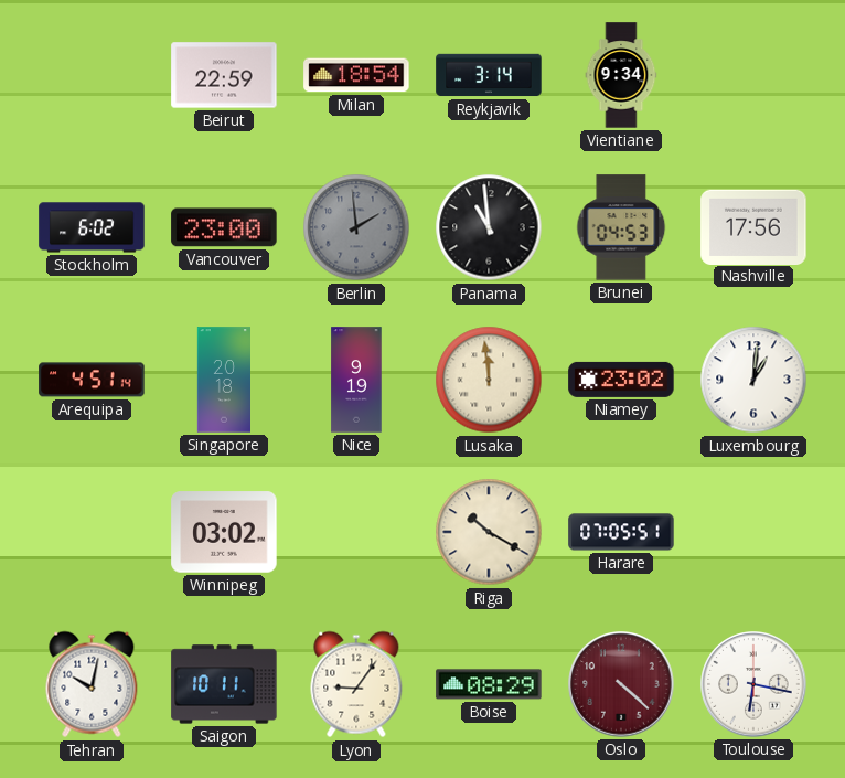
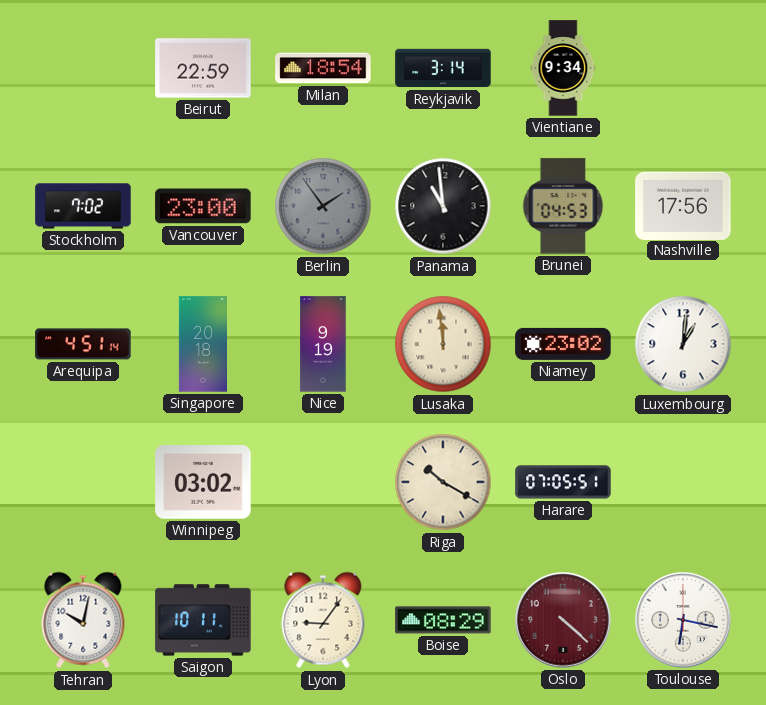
Stockholm: 6:02 -> 7:02 (83, 206)
Berlin: 1:59 -> 1:54 (323, 206)
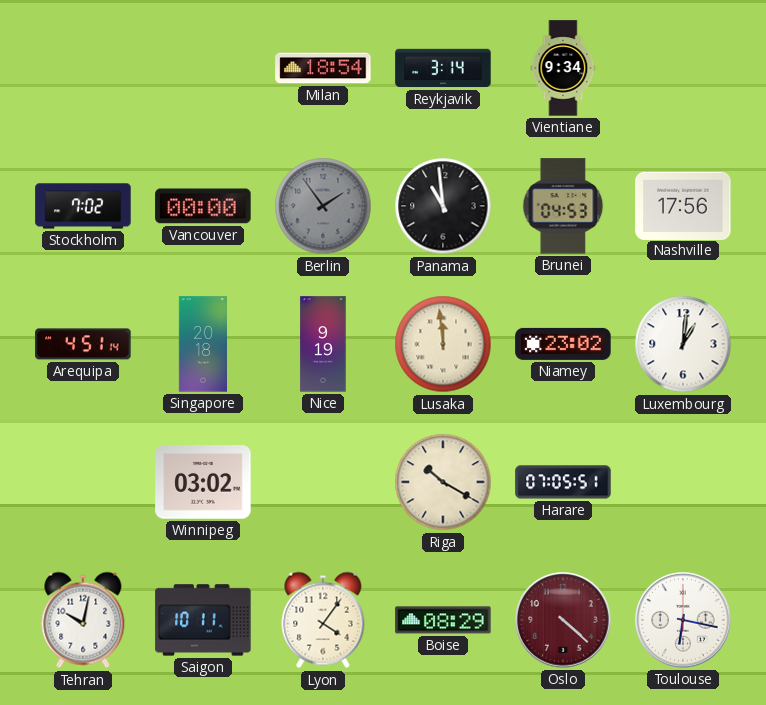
Beirut: 22:59 -> none (203, 68)
Vancouver: 23:00 -> 00:00 (203, 206)
Lyon: 9:06 -> 4:06 (323, 620)
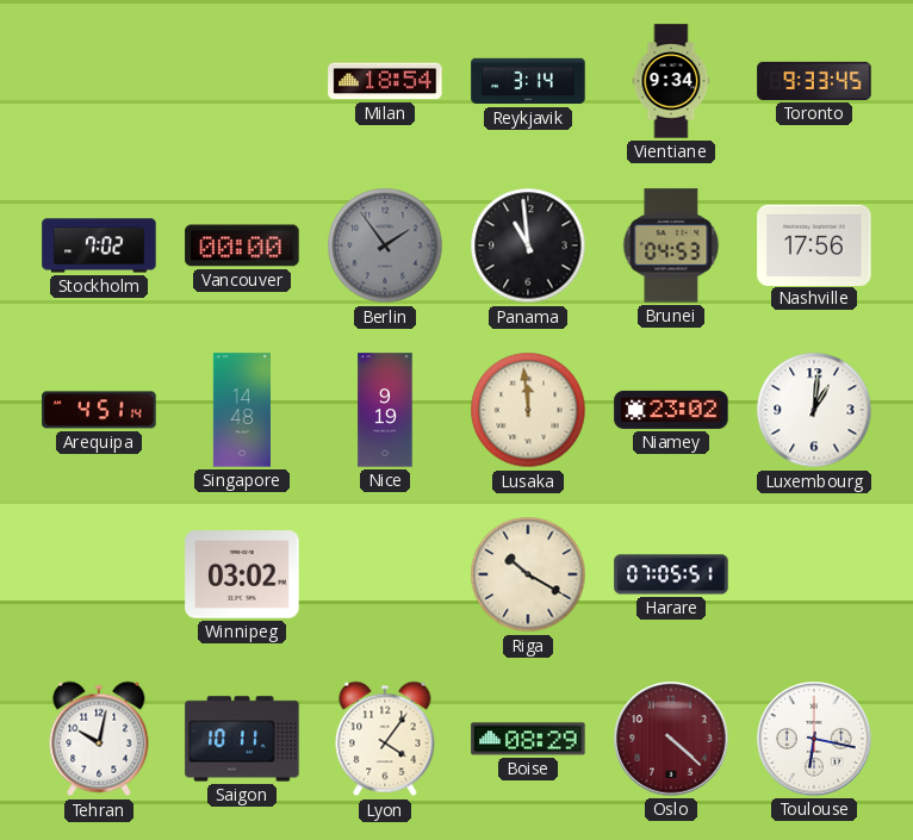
Toronto: none -> 9:33 (814, 81)
Singapore: 20:18 -> 14:48 (241, 410)
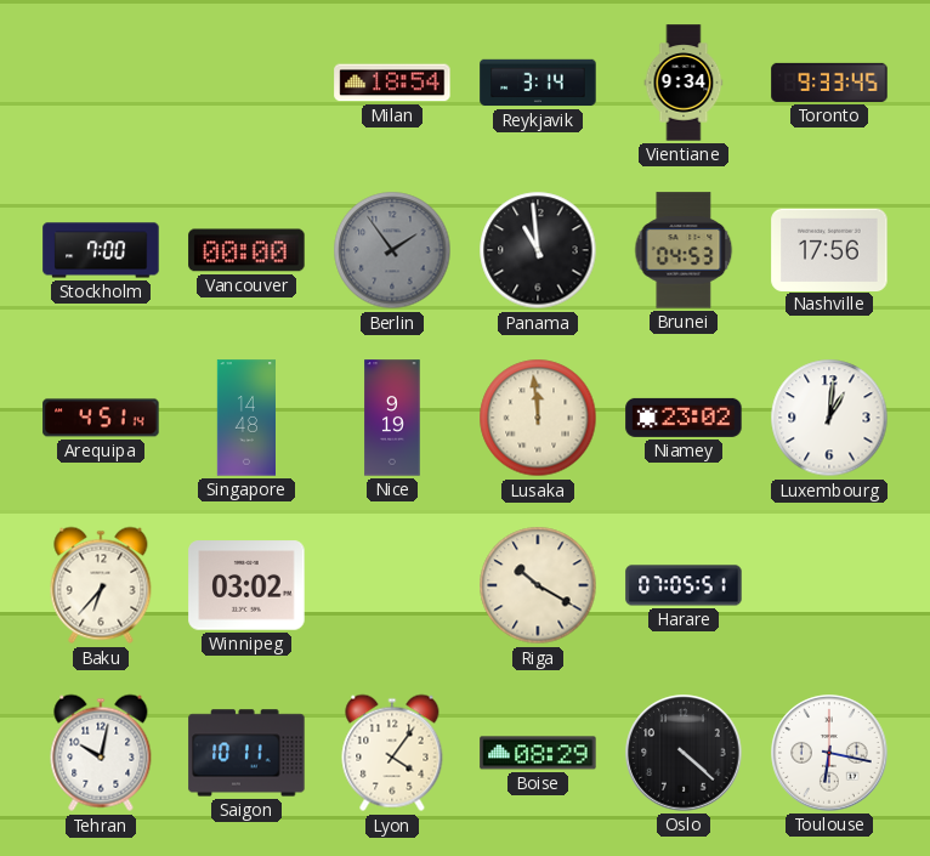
Stockholm: 7:02 -> 7:00 (101, 250)
Baku: none -> 6:37 (101, 585)
Oslo dial: burgundy -> black (684, 753)
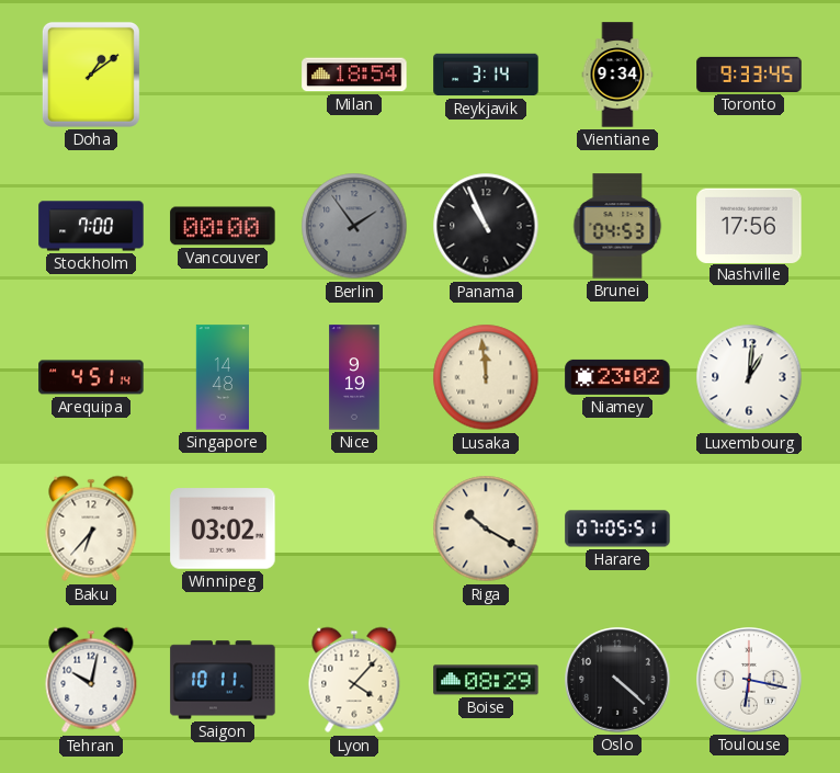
Doha: none -> 1:09 (91, 75)
Panama: 10:59 -> 10:56 (486, 226)
Lyon: 4:06 -> 4:07 (354, 680)
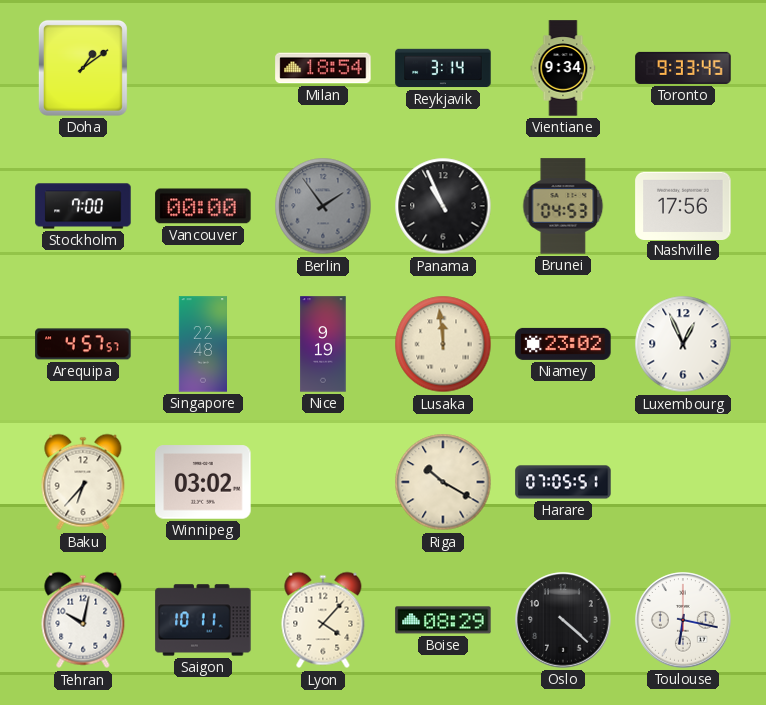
Arequipa: 4:51 -> 4:57 (83, 344)
Singapore: 14:48 -> 22:48 (202, 344)
Luxembourg: 1:01 -> 12:56 (683, 344)
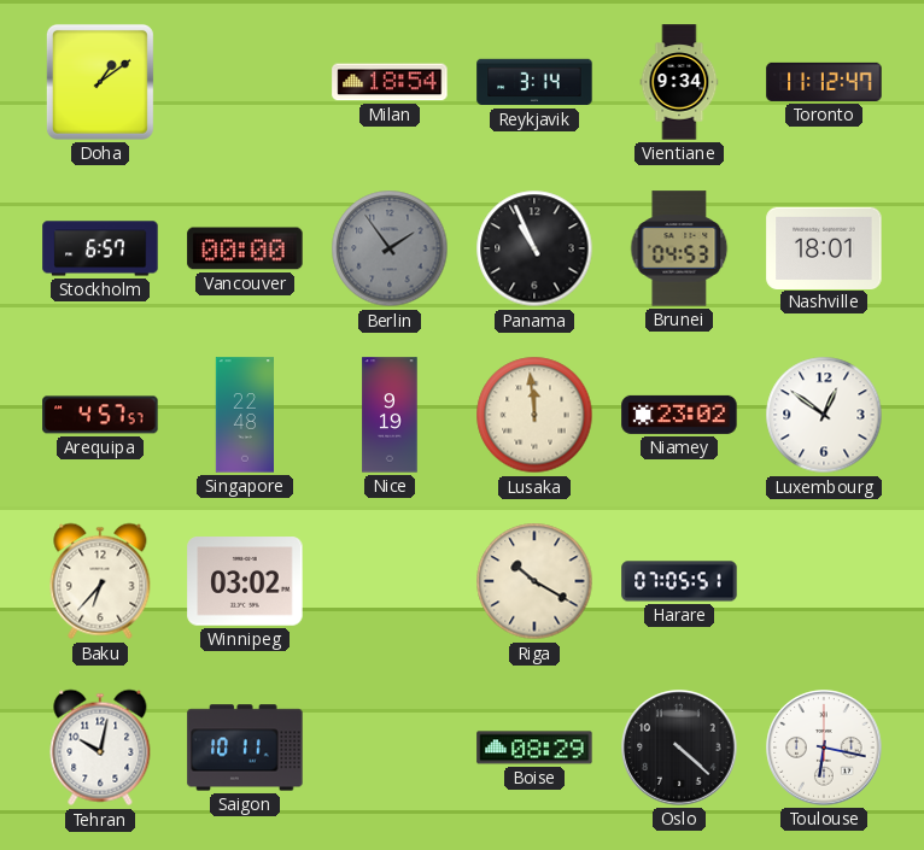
Toronto: 9:33 -> 11:12 (824, 82)
Stockholm: 7:00 -> 6:57 (100, 248)
Nashville: 17:56 -> 18:01 (824, 247)
Luxembourg: 12:56 -> 12:51 (824, 415)
Lyon: 4:07 -> none (323, 620)
